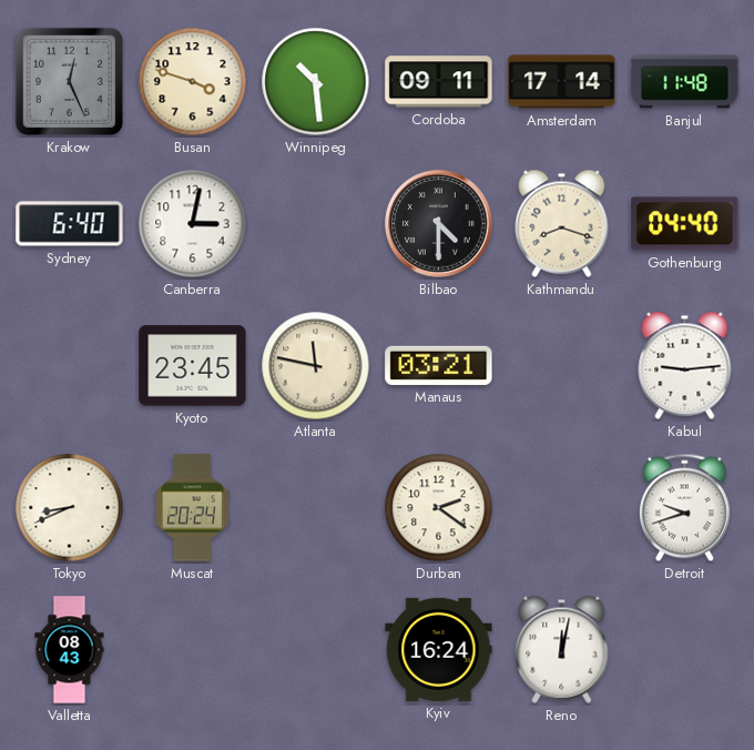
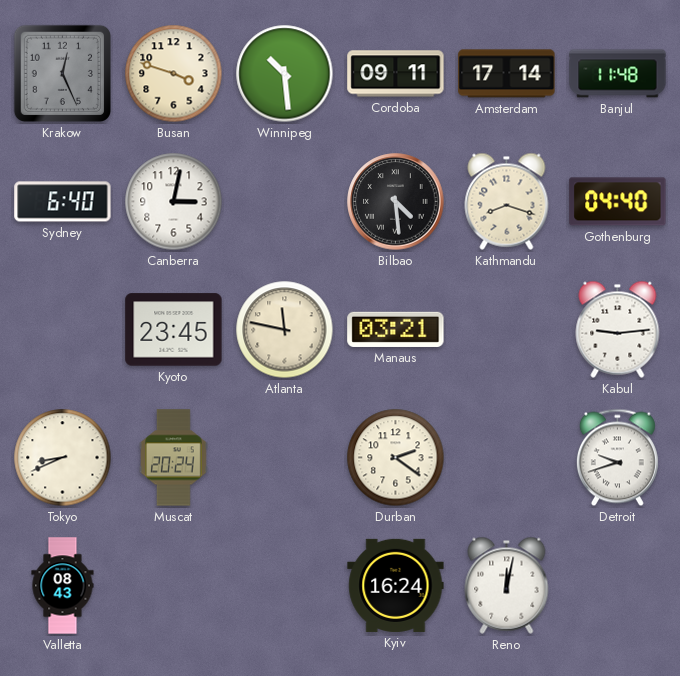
Bilbao: 4:30 -> 4:29 (396, 202)
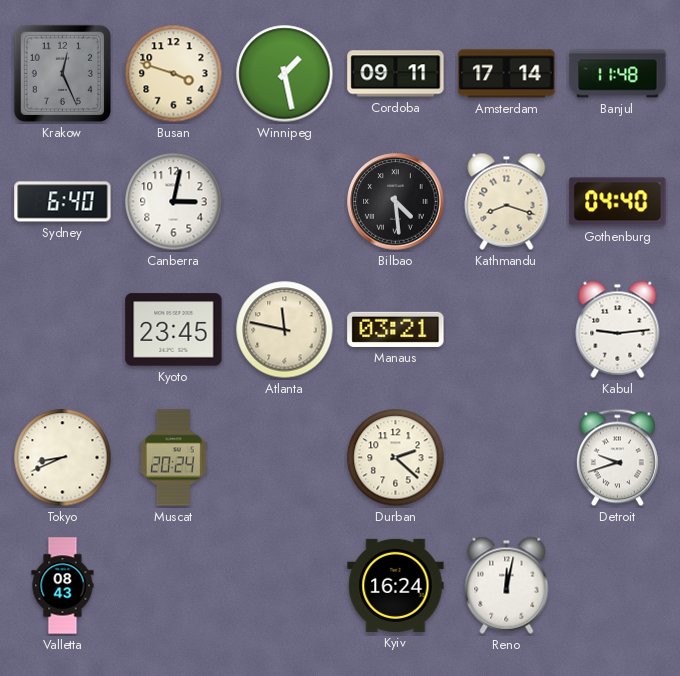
Winnipeg: 10:29 -> 1:28 (285, 74)
Durban: 2:21 -> 2:22 (396, 458)
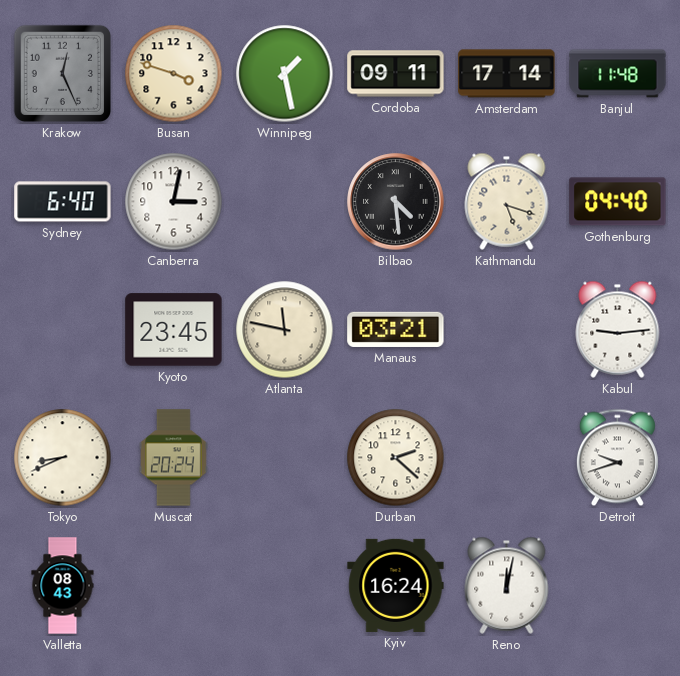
Kathmandu: 8:18 -> 5:18 (507, 201)
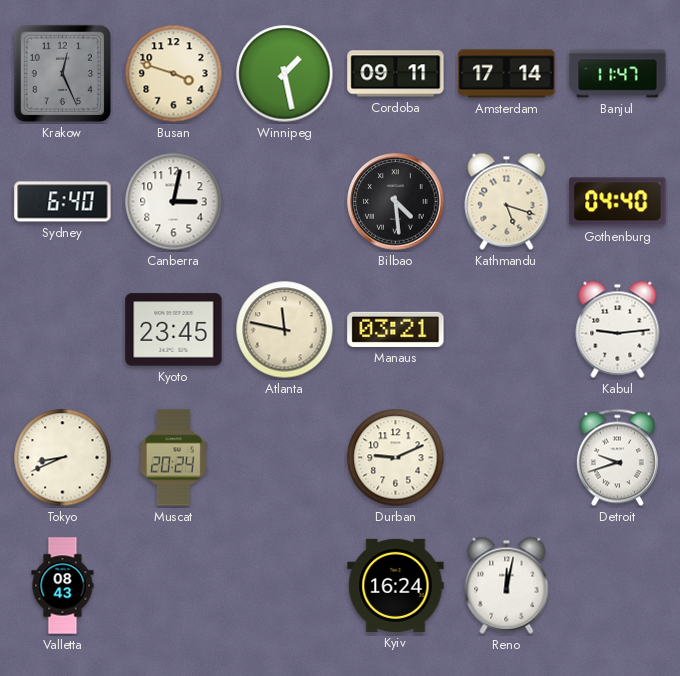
Banjul: 11:48 -> 11:47 (618, 74)
Durban: 2:22 -> 9:11 (396, 458)
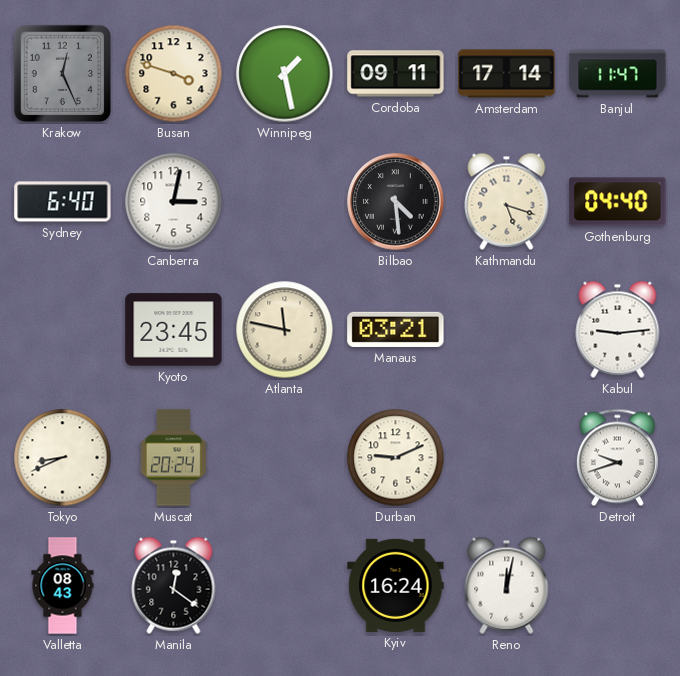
Manila: none -> 12:21 (174, 585)
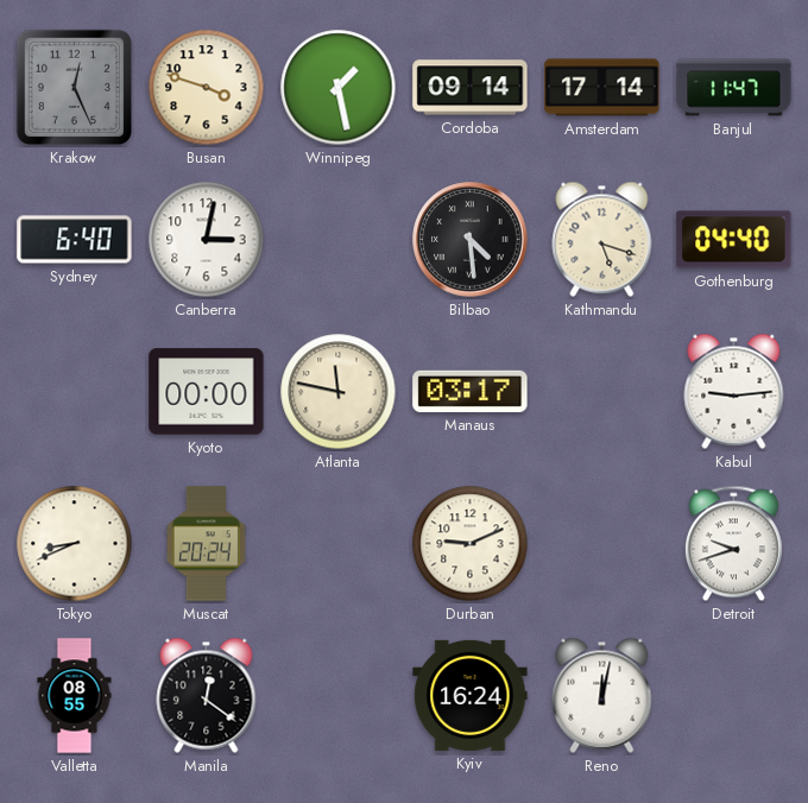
Cordoba: 09:11 -> 09:14 (471, 88)
Kyoto: 23:45 -> 00:00 (207, 392)
Manaus: 03:21 -> 03:17 (471, 391)
Valletta: 08:43 -> 08:55 (75, 696)
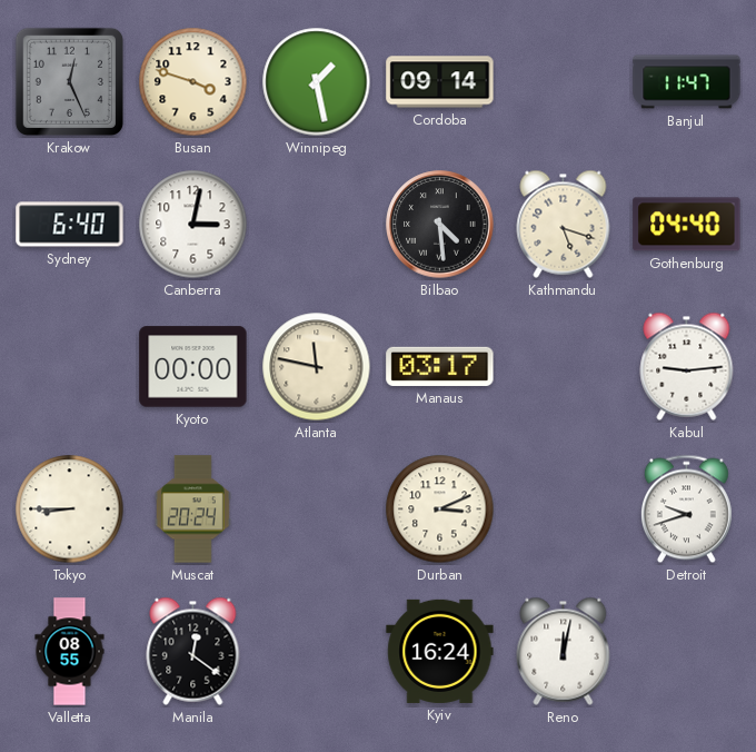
Amsterdam: 17:14 -> none (602, 88)
Tokyo: 8:41 -> 8:45 (70, 509)
Durban: 9:11 -> 3:11 (440, 509)
